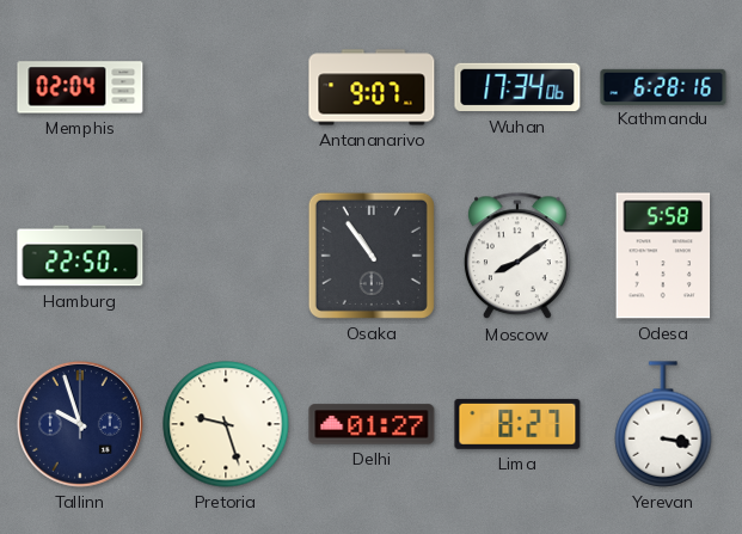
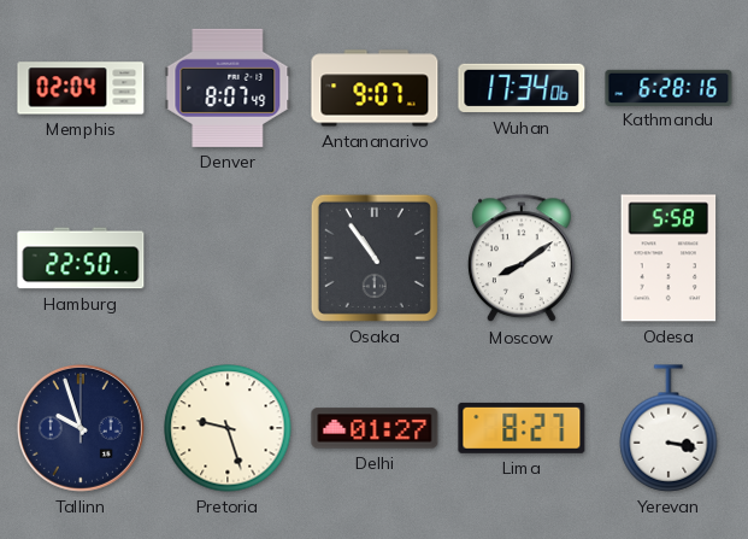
Denver: none -> 8:07 (228, 88)
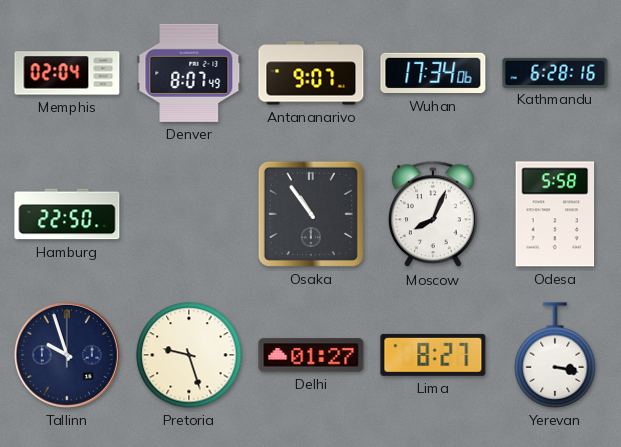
Moscow: 8:09 -> 8:04 (433, 215)
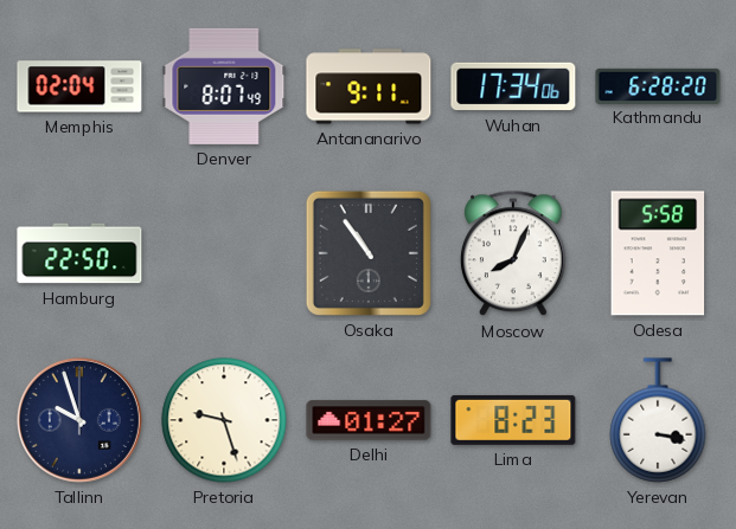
Antananarivo: 9:07 -> 9:11 (369, 86)
Kathmandu: 6:28:16 -> 6:28:20 (658, 85)
Lima: 8:27 -> 8:23 (513, 420)
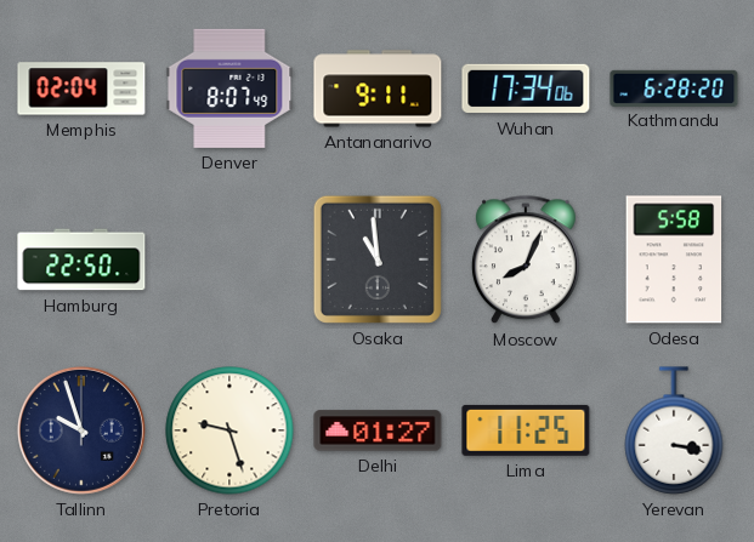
Osaka: 10:54 -> 10:59 (378, 259)
Lima: 8:23 -> 11:25 (526, 430)
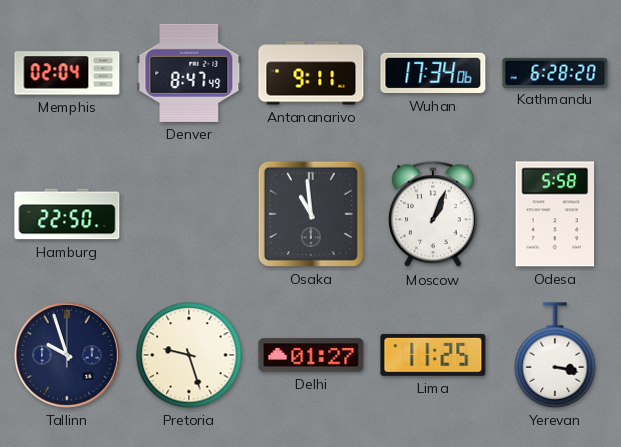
Denver: 8:07 -> 8:47 (189, 73)
Moscow: 8:04 -> 1:04 (433, 215)
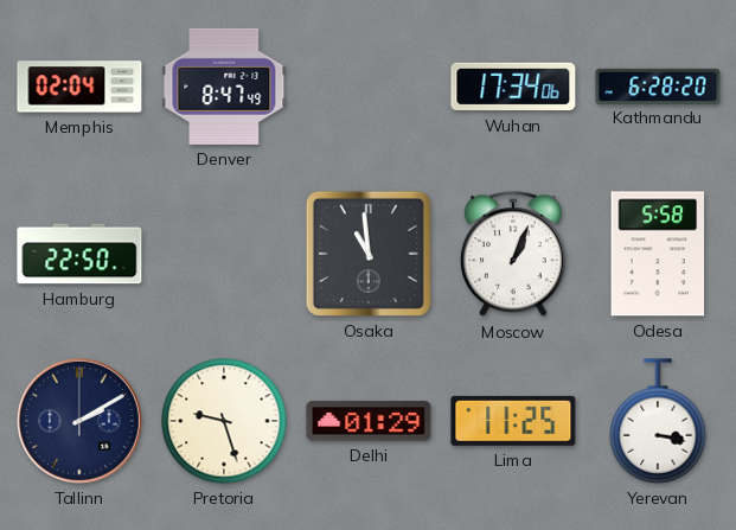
Antananarivo: 9:11 -> none (311, 73)
Tallinn: 9:57 -> 2:10 (79, 421)
Delhi: 01:27 -> 01:29 (369, 421)
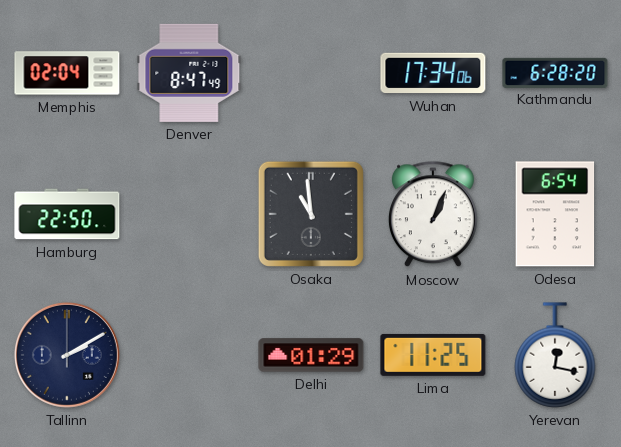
Odesa: 5:58 -> 6:54 (555, 214)
Pretoria: 9:27 -> none (224, 421)
Yerevan: 3:17 -> 12:17 (555, 355)
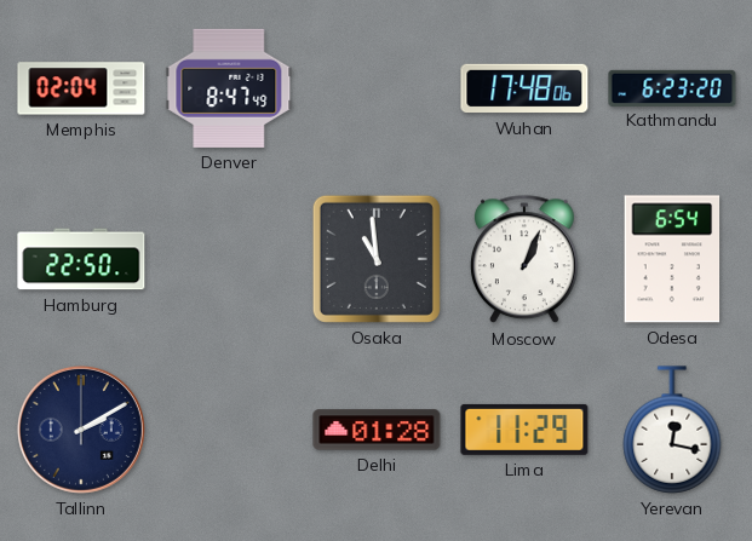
Wuhan: 17:34 -> 17:48 (524, 88)
Kathmandu: 6:28 -> 6:23 (672, 87)
Delhi: 01:29 -> 01:28 (377, 430)
Lima: 11:25 -> 11:29 (524, 430)
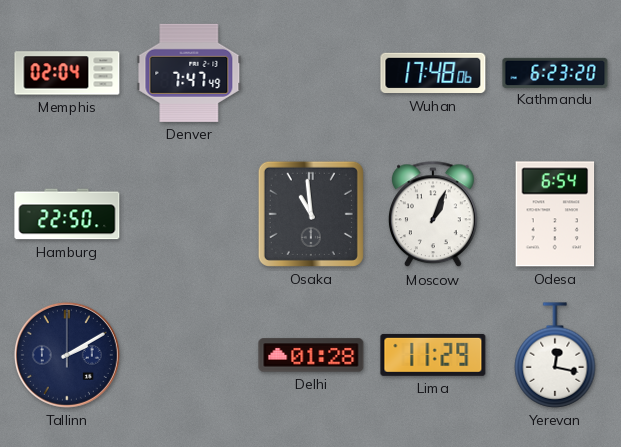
Denver: 8:47 -> 7:47 (189, 73)
